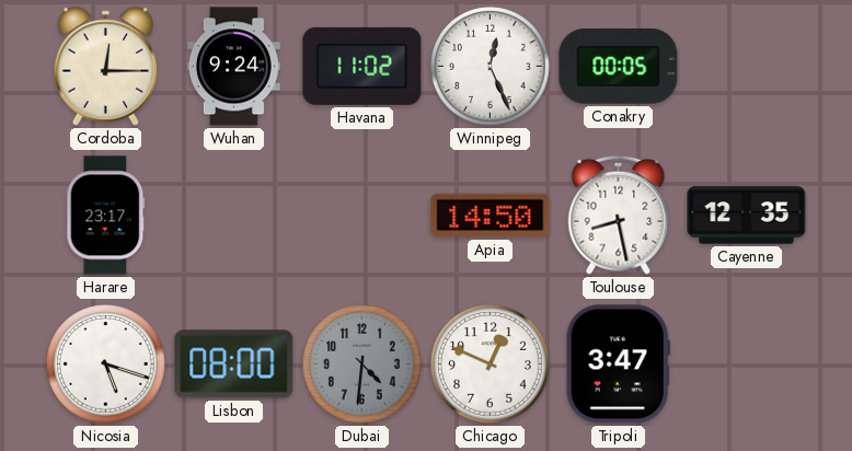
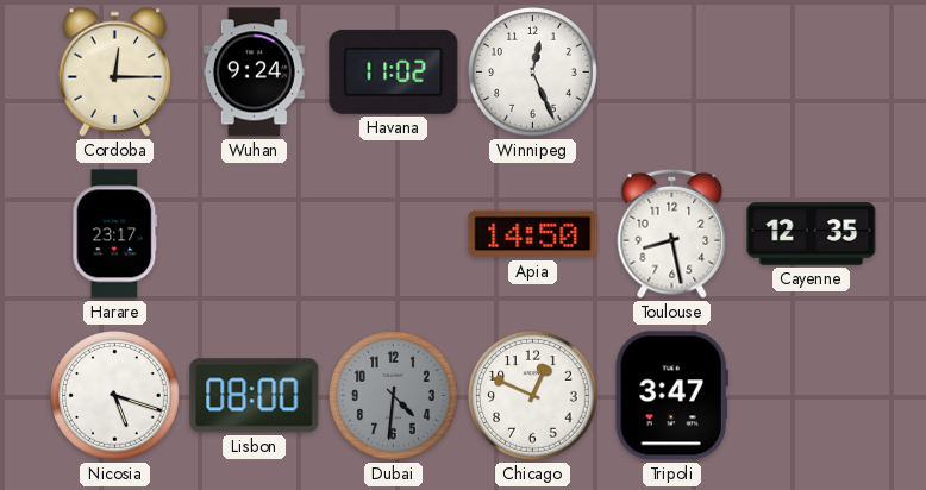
Conakry: 00:05 -> none (619, 67)
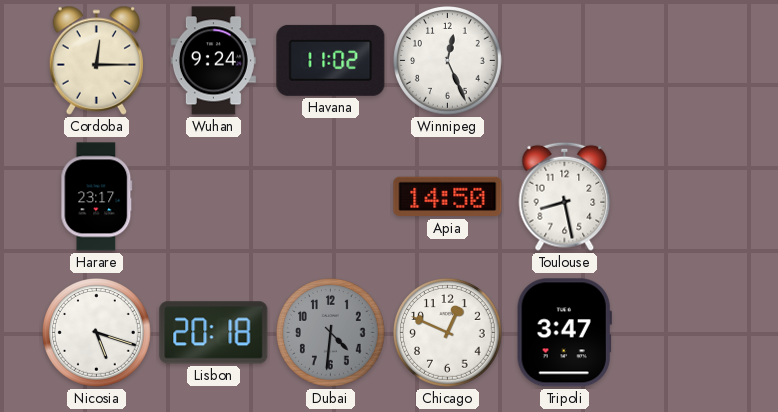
Cayenne: 12:35 -> none (812, 234)
Lisbon: 08:00 -> 20:18 (214, 333)
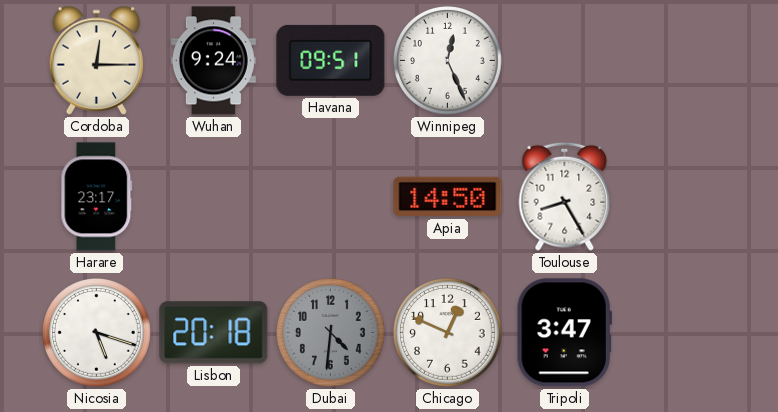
Havana: 11:02 -> 09:51 (331, 60)
Toulouse: 8:28 -> 8:25 (565, 196)
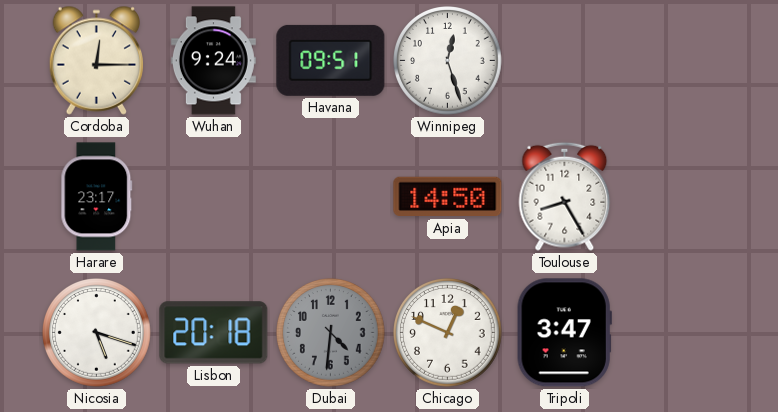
Winnipeg: 12:26 -> 12:27 (448, 61)
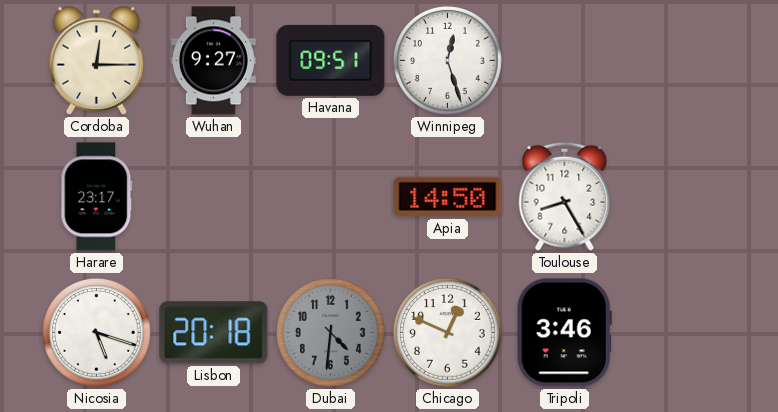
Wuhan: 9:24 -> 9:27 (213, 61)
Tripoli: 3:47 -> 3:46 (564, 333)
